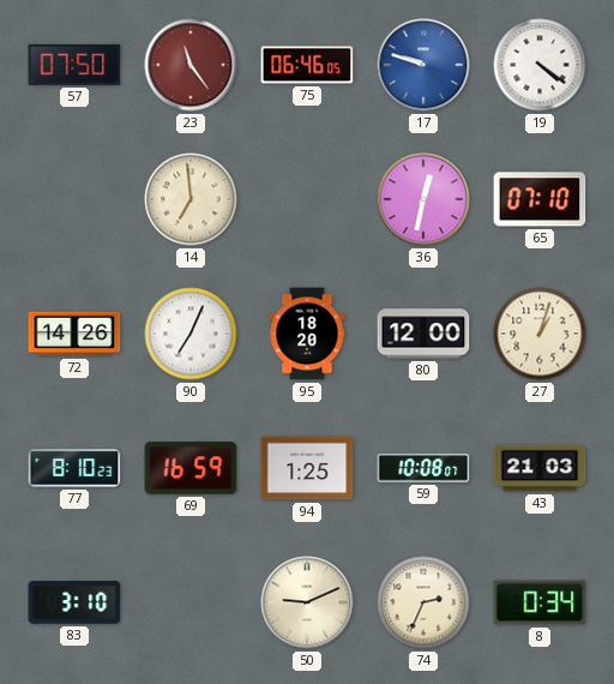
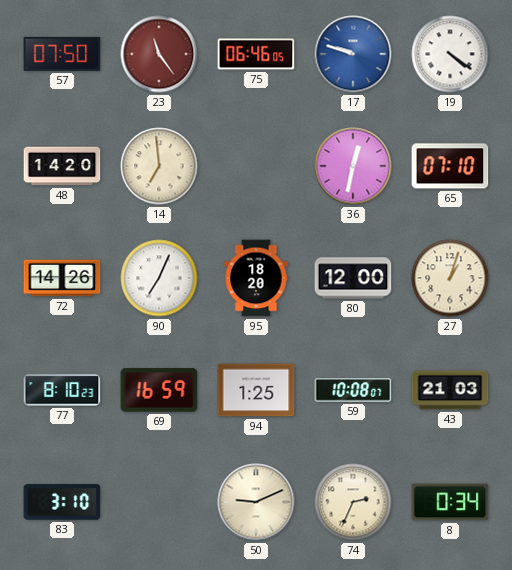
48: none -> 14:20 (62, 166)
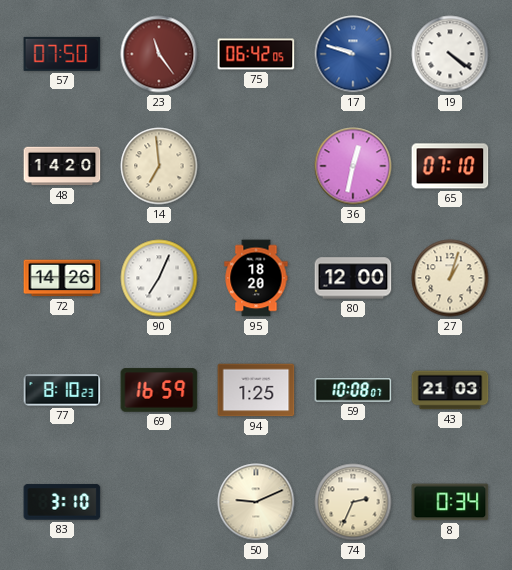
75: 06:46 -> 06:42 (256, 54)
